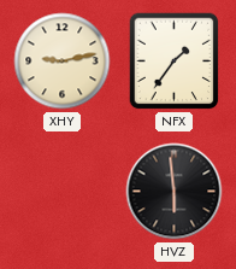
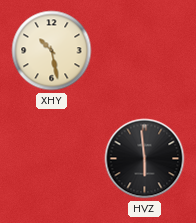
XHY: 9:13 -> 10:28 (52, 51)
NFX: 1:36 -> none (175, 62)
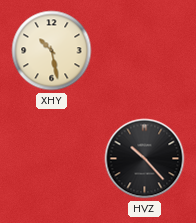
HVZ: 5:59 -> 10:23 (145, 159)
